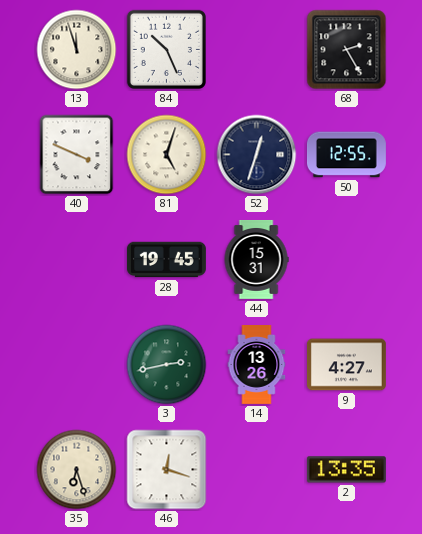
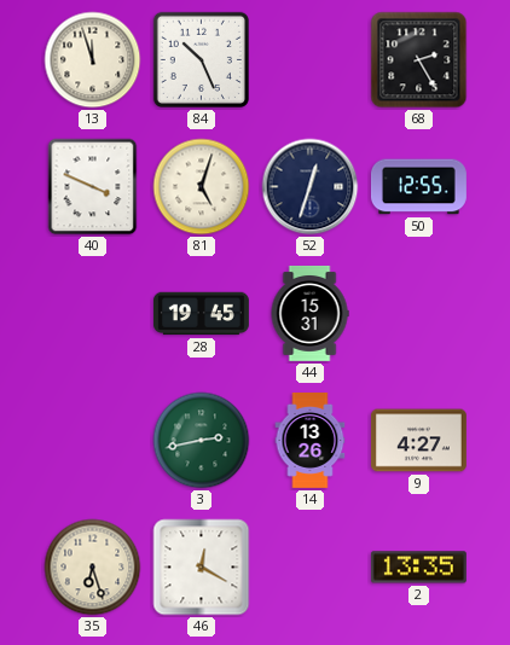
46: 12:18 -> 12:20 (202, 568)
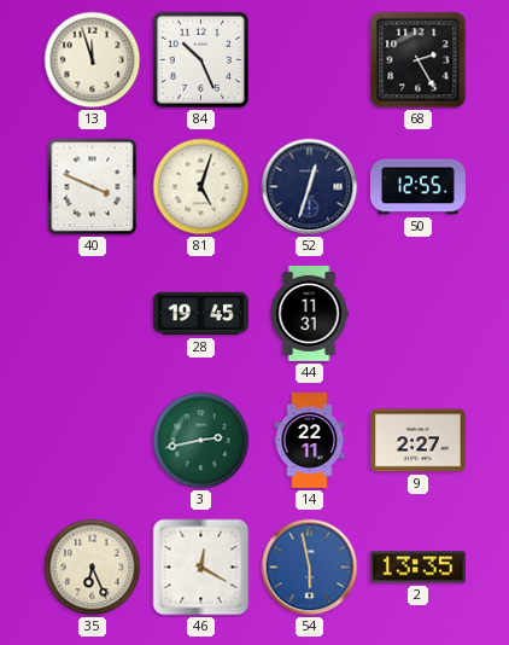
44: 15:31 -> 11:31 (309, 313)
14: 13:26 -> 22:11 (310, 441)
9: 4:27 -> 2:27 (417, 441)
35: 6:27 -> 6:26 (93, 568)
54: none -> 5:58 (310, 568)
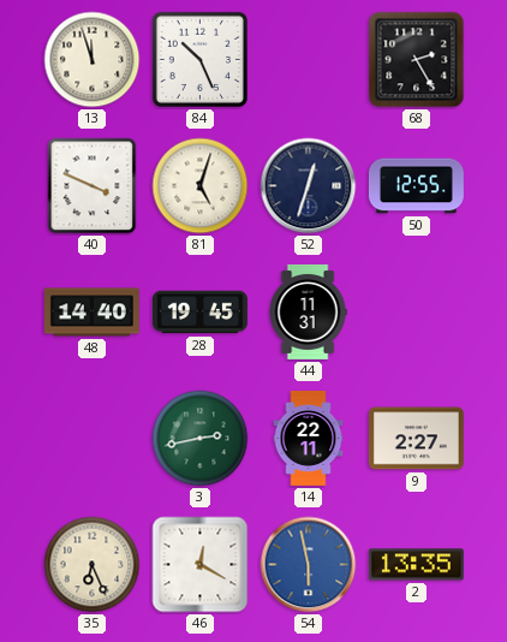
48: none -> 14:40 (91, 313)
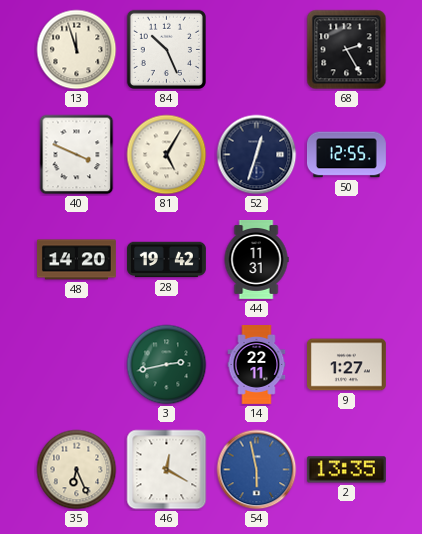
81: 5:03 -> 5:05 (167, 155)
48: 14:40 -> 14:20 (76, 260)
28: 19:45 -> 19:42 (166, 260)
9: 2:27 -> 1:27 (346, 365)
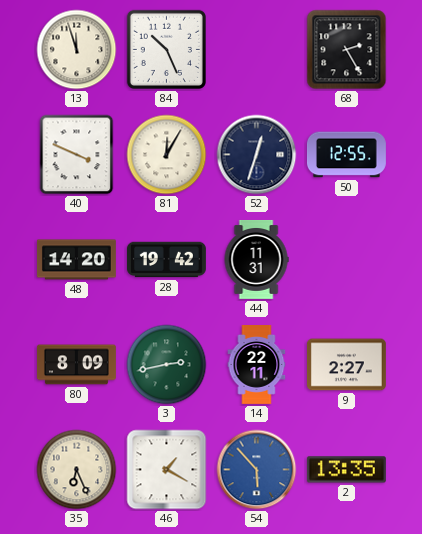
81: 5:05 -> 12:05 (167, 155)
80: none -> 8:09 (76, 365)
9: 1:27 -> 2:27 (346, 365)
46: 12:20 -> 1:20 (167, 470)
54: 5:58 -> 5:53 (257, 470)
